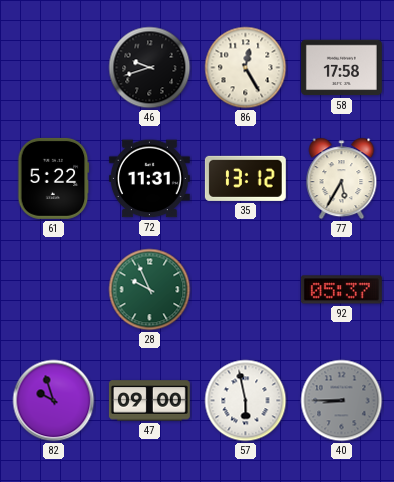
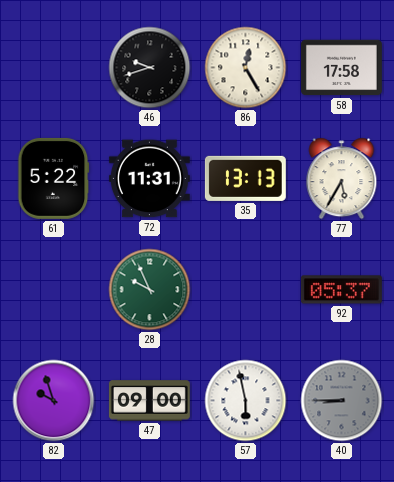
35: 13:12 -> 13:13 (245, 178)
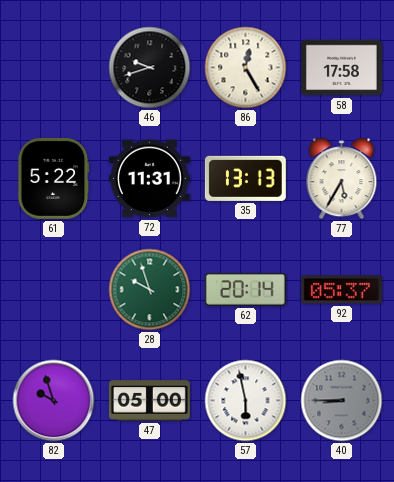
28: 9:56 -> 9:57 (150, 290)
62: none -> 20:14 (245, 290)
47: 09:00 -> 05:00 (149, 401)
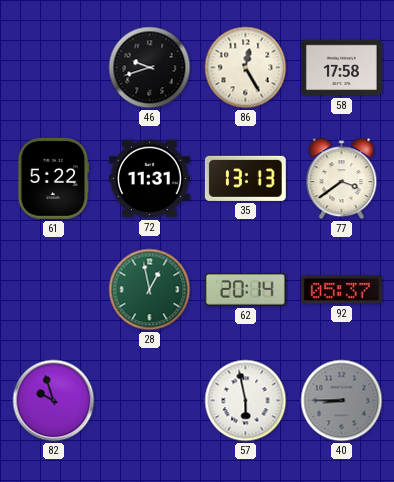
77: 5:35 -> 3:39 (342, 179)
28: 9:57 -> 12:58 (150, 290)
47: 05:00 -> none (149, 401)
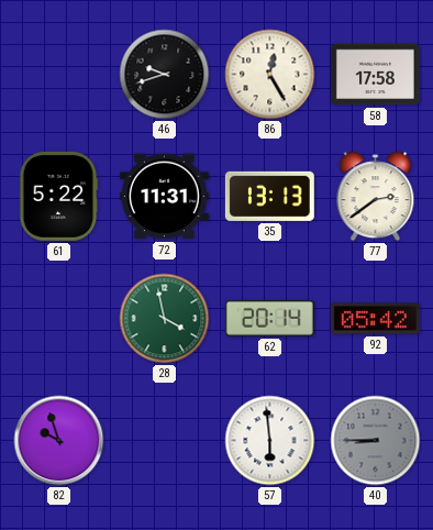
77: 3:39 -> 2:39 (376, 197)
28: 12:58 -> 3:58 (165, 319)
92: 05:37 -> 05:42 (375, 319)
57: 5:58 -> 5:59 (270, 441)
